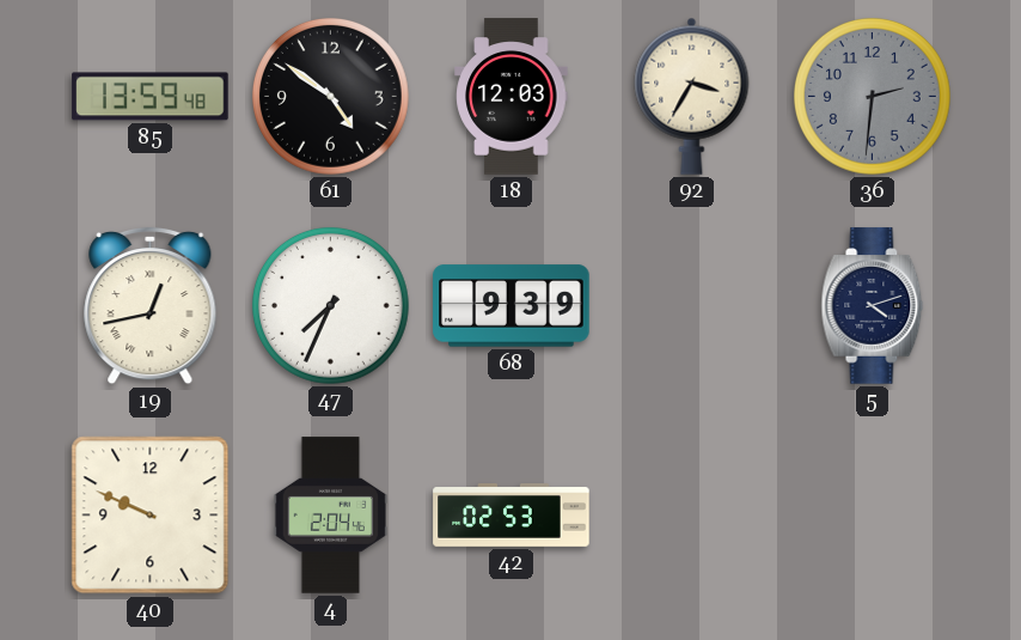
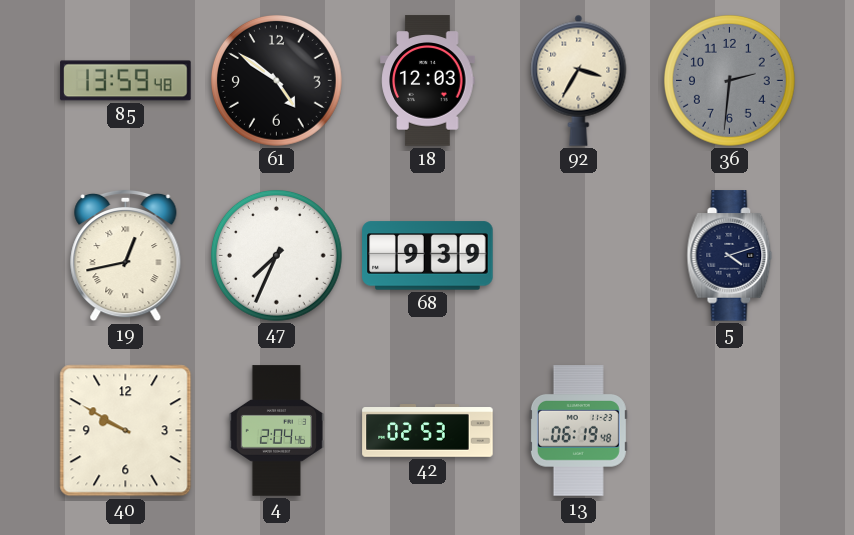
40: 9:49 -> 9:50 (126, 431)
13: none -> 06:19 (578, 431)
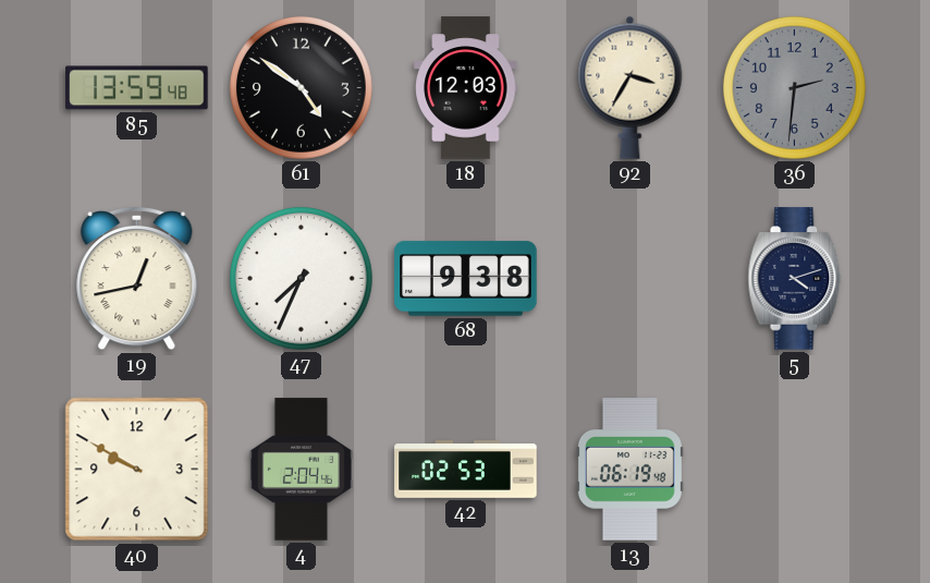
68: 9:39 -> 9:38 (466, 279)
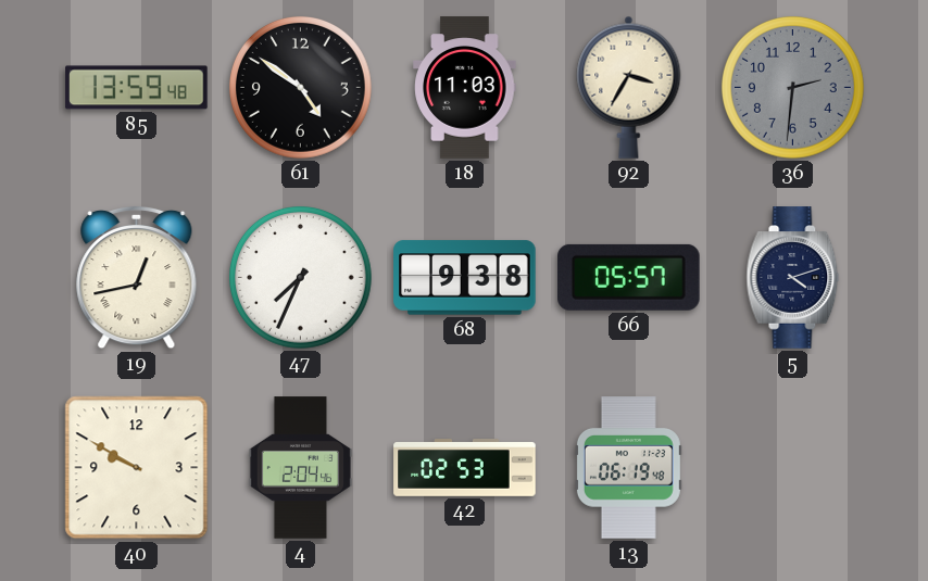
18: 12:03 -> 11:03 (465, 88)
66: none -> 05:57 (629, 277)
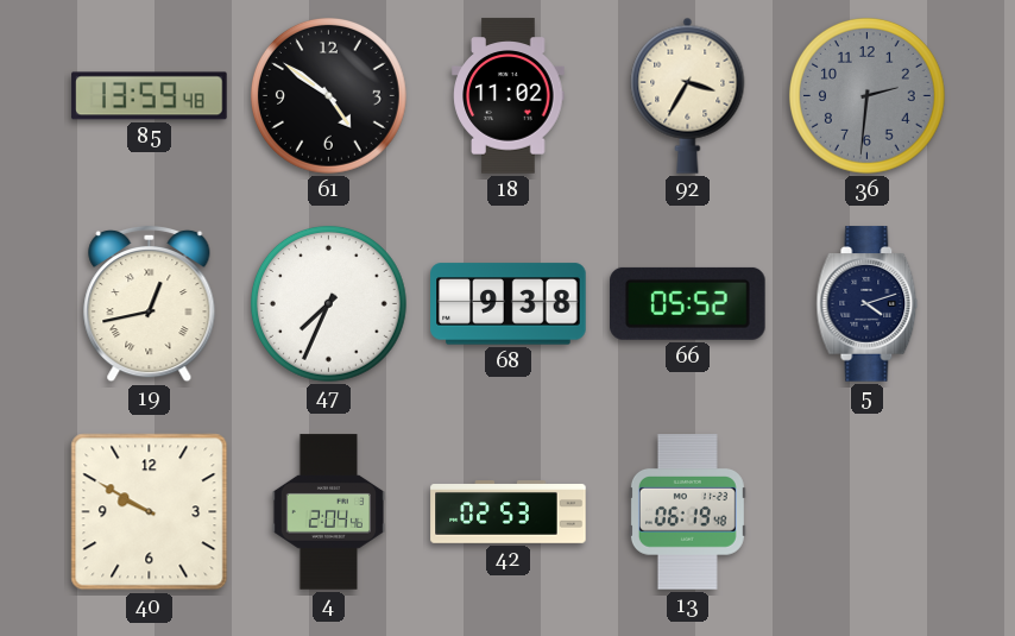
18: 11:03 -> 11:02 (509, 96)
66: 05:57 -> 05:52 (688, 303)
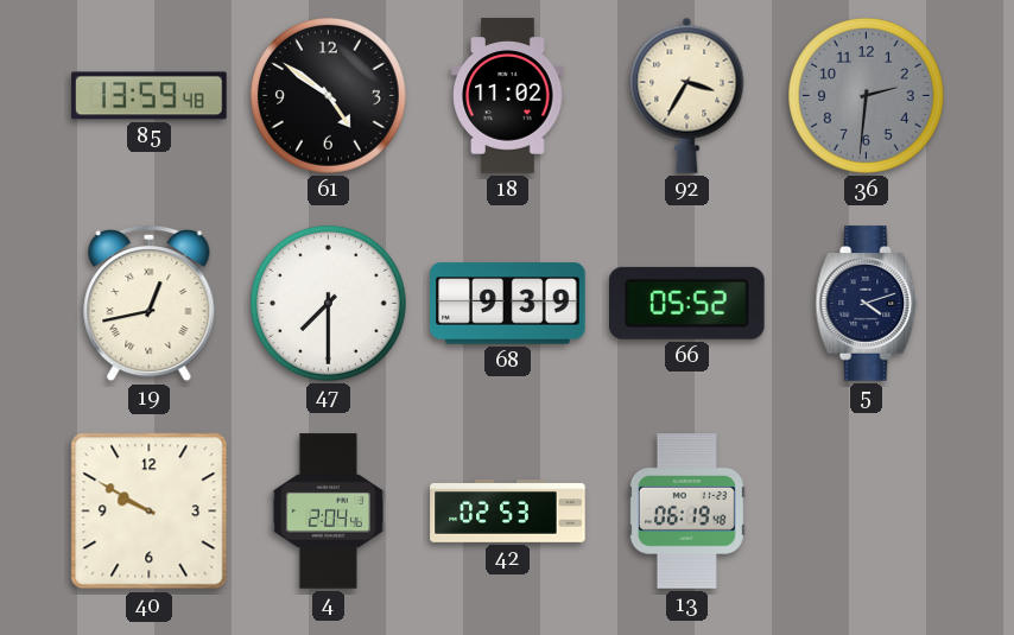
47: 7:34 -> 7:30 (328, 303)
68: 9:38 -> 9:39 (508, 304)
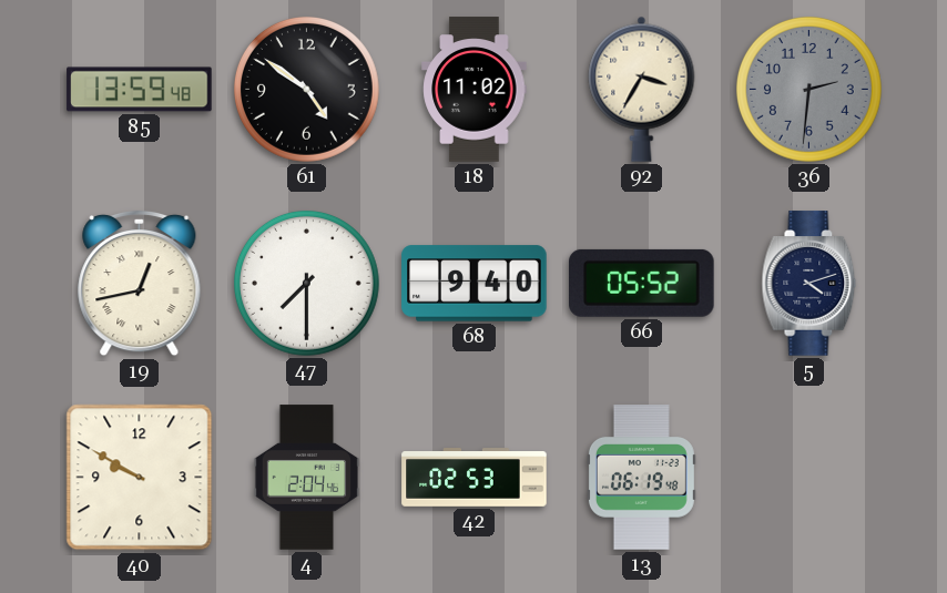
68: 9:39 -> 9:40 (475, 284)
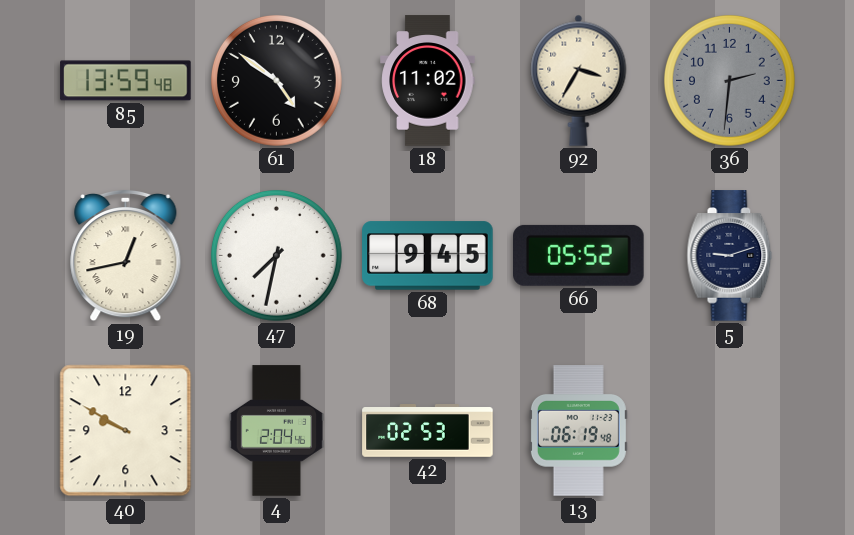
47: 7:30 -> 7:32 (276, 255)
68: 9:40 -> 9:45 (428, 256)
5: 4:12 -> 9:12 (730, 256)
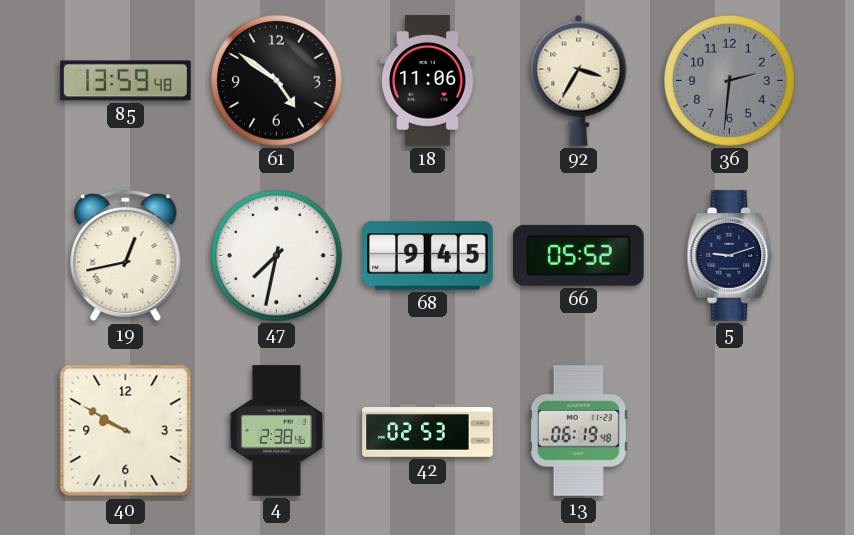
18: 11:02 -> 11:06 (428, 81)
4: 2:04 -> 2:38 (277, 431)
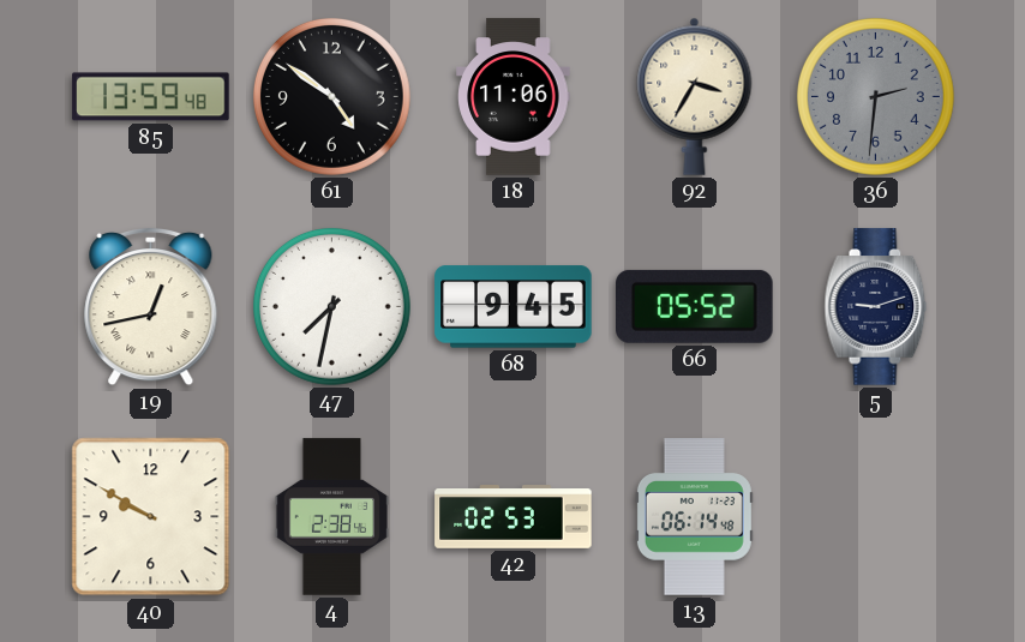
13: 06:19 -> 06:14 (694, 517)
